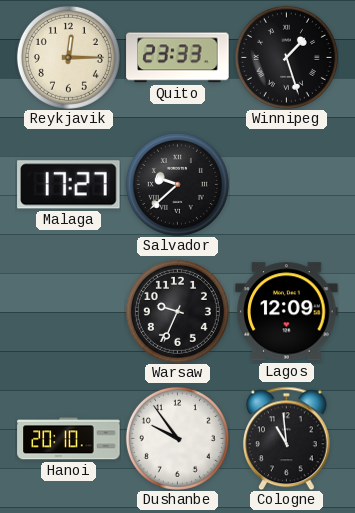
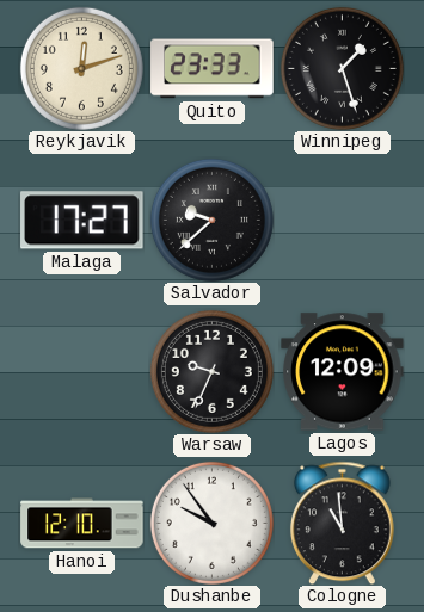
Reykjavik: 12:15 -> 12:12 (81, 68)
Hanoi: 20:10 -> 12:10 (82, 524)
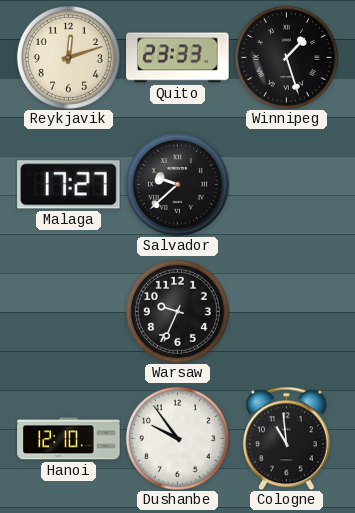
Lagos: 12:09 -> none (343, 372)
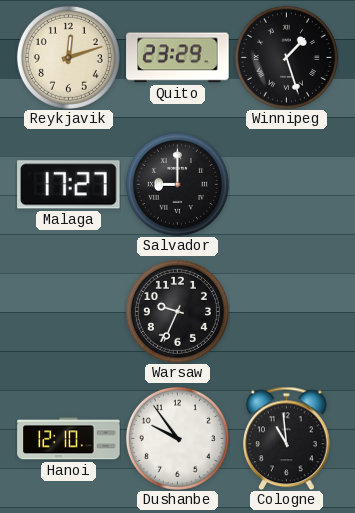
Quito: 23:33 -> 23:29 (178, 58)
Salvador: 9:38 -> 9:00 (177, 184)
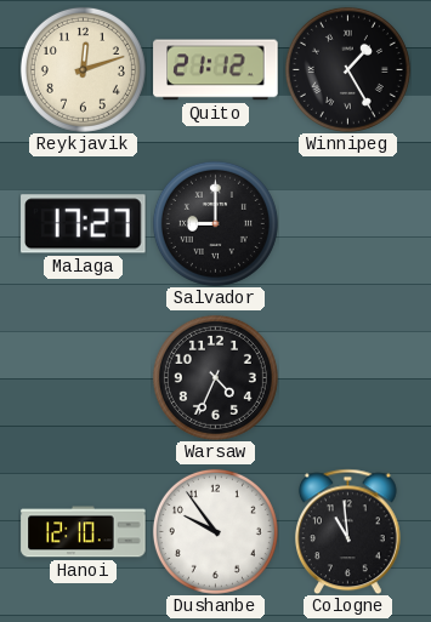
Quito: 23:29 -> 21:12 (216, 70)
Winnipeg: 1:27 -> 1:25 (347, 69)
Warsaw: 9:34 -> 4:34 (215, 377)
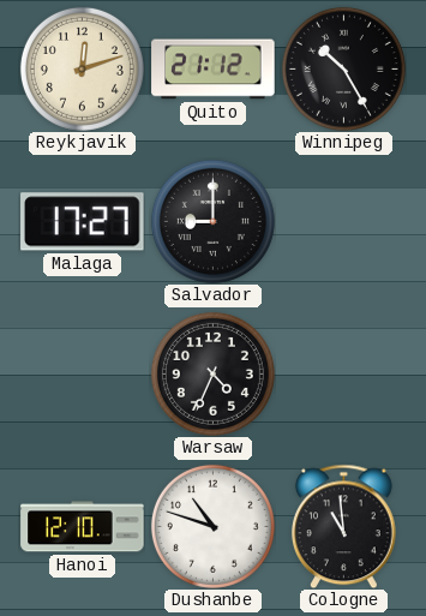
Winnipeg: 1:25 -> 10:25 (343, 68)
Dushanbe: 9:54 -> 10:48 (212, 526)
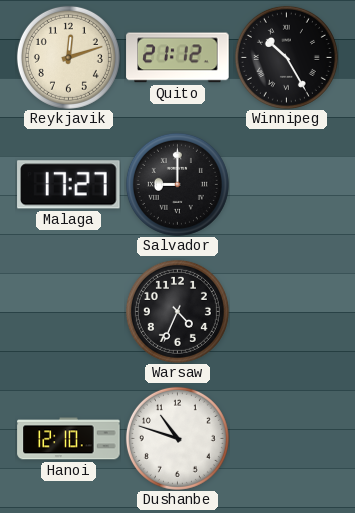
Cologne: 10:59 -> none (343, 526)
